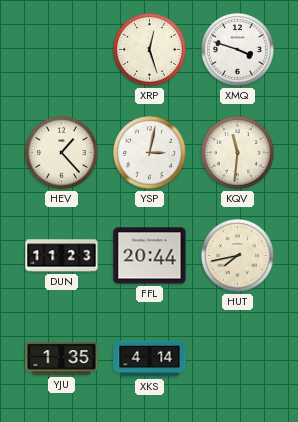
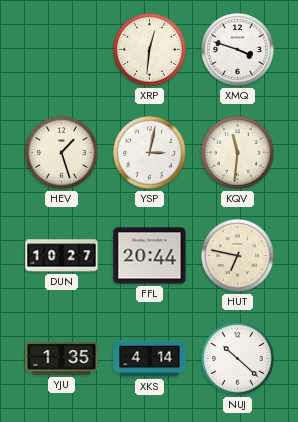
XRP: 12:27 -> 12:31 (150, 50)
HEV: 1:23 -> 1:27 (62, 153)
DUN: 11:23 -> 10:27 (62, 256)
HUT: 7:43 -> 6:47 (238, 256)
NUJ: none -> 10:22 (238, 359)
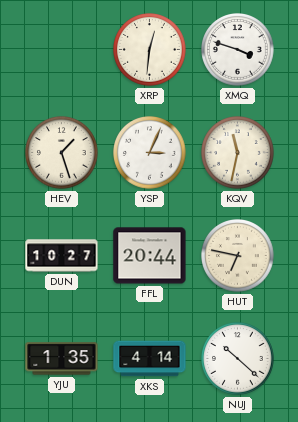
YSP: 3:02 -> 3:04 (150, 153)
KQV: 11:31 -> 11:32 (238, 153)
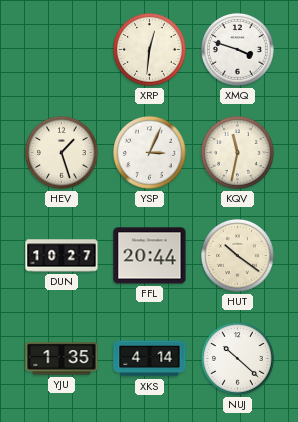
HUT: 6:47 -> 10:21 (238, 256)
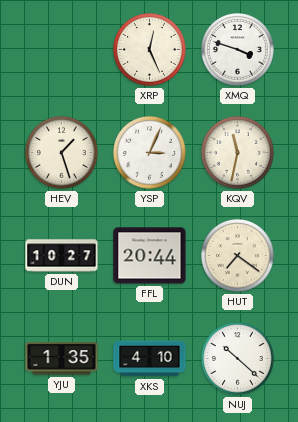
XRP: 12:31 -> 12:26 (150, 50)
HUT: 10:21 -> 7:21 (238, 256)
XKS: 4:14 -> 4:10 (150, 359)
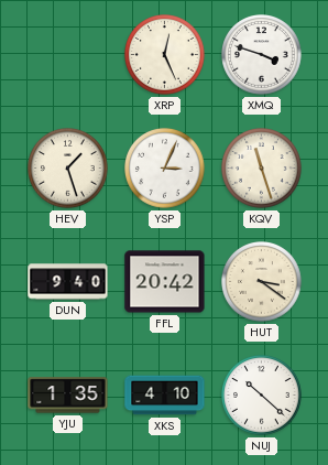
KQV: 11:32 -> 11:27 (262, 169)
DUN: 10:27 -> 9:40 (68, 282)
FFL: 20:44 -> 20:42 (165, 282)
HUT: 7:21 -> 3:21 (262, 282)
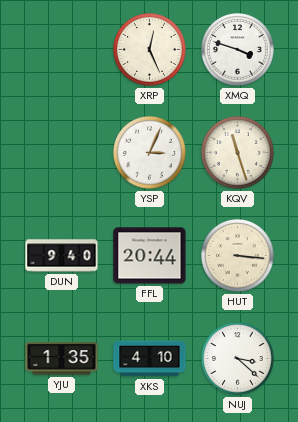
HEV: 1:27 -> none (68, 169)
FFL: 20:42 -> 20:44 (150, 256)
HUT: 3:21 -> 3:16 (238, 256)
NUJ: 10:22 -> 3:22 (238, 359)
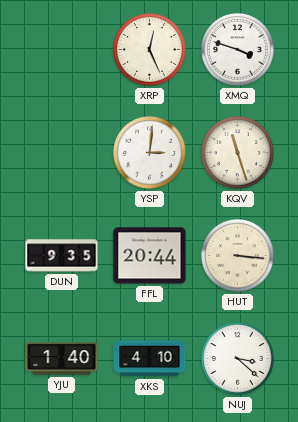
YSP: 3:04 -> 3:01 (150, 153)
DUN: 9:40 -> 9:35 (62, 256)
YJU: 1:35 -> 1:40 (62, 359)
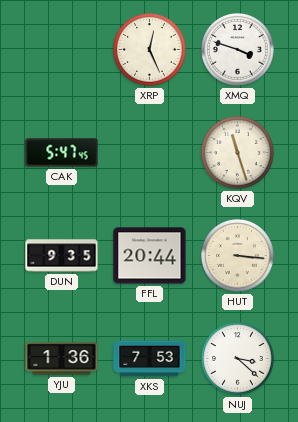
CAK: none -> 5:47 (62, 153)
YSP: 3:01 -> none (150, 153)
YJU: 1:40 -> 1:36 (62, 359)
XKS: 4:10 -> 7:53 (150, 359)
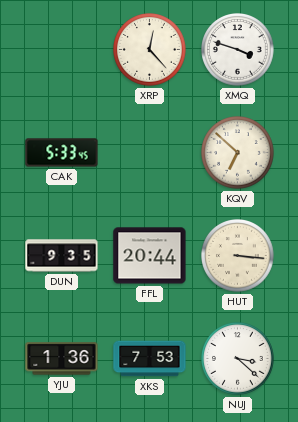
XRP: 12:26 -> 12:23 (150, 50)
CAK: 5:47 -> 5:33 (62, 153)
KQV: 11:27 -> 6:52 (238, 153)
